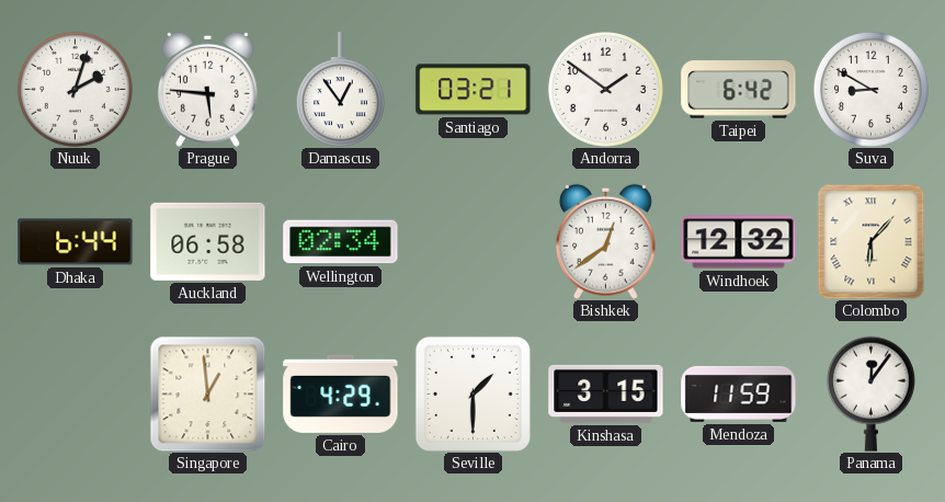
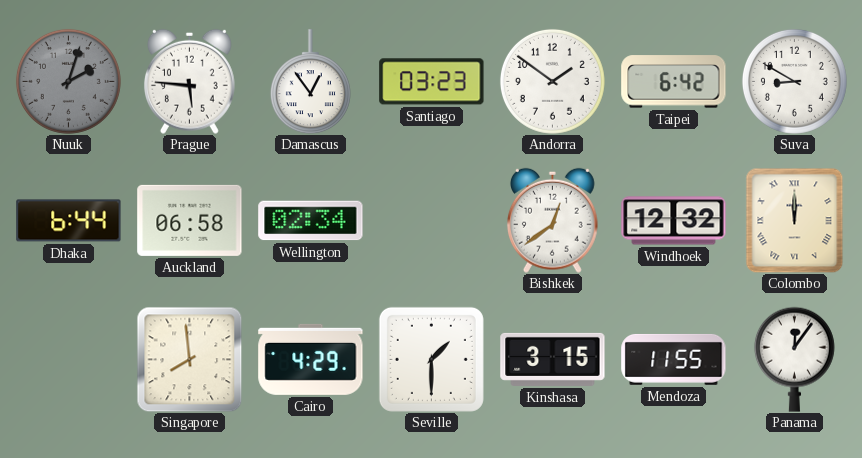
Nuuk dial: white -> grey (68, 81)
Santiago: 03:21 -> 03:23 (432, 82)
Colombo: 6:07 -> 12:00 (795, 220)
Singapore: 12:59 -> 7:59 (189, 359)
Mendoza: 11:59 -> 11:55 (674, 359)
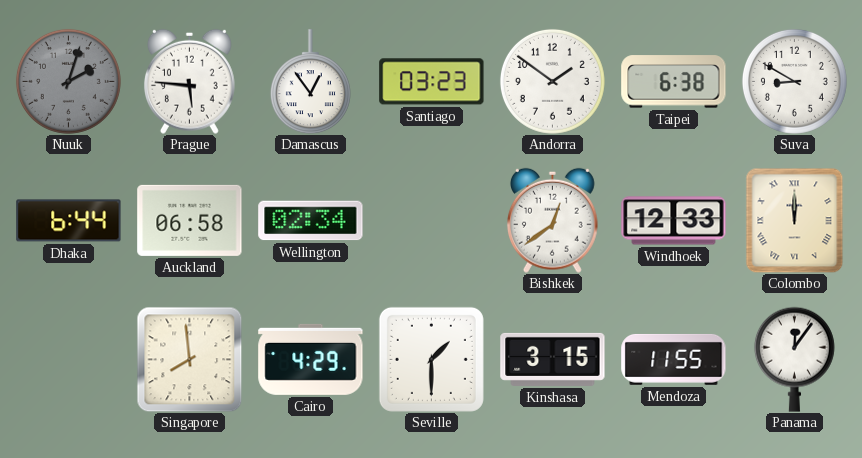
Taipei: 6:42 -> 6:38 (674, 82)
Windhoek: 12:32 -> 12:33 (674, 221)
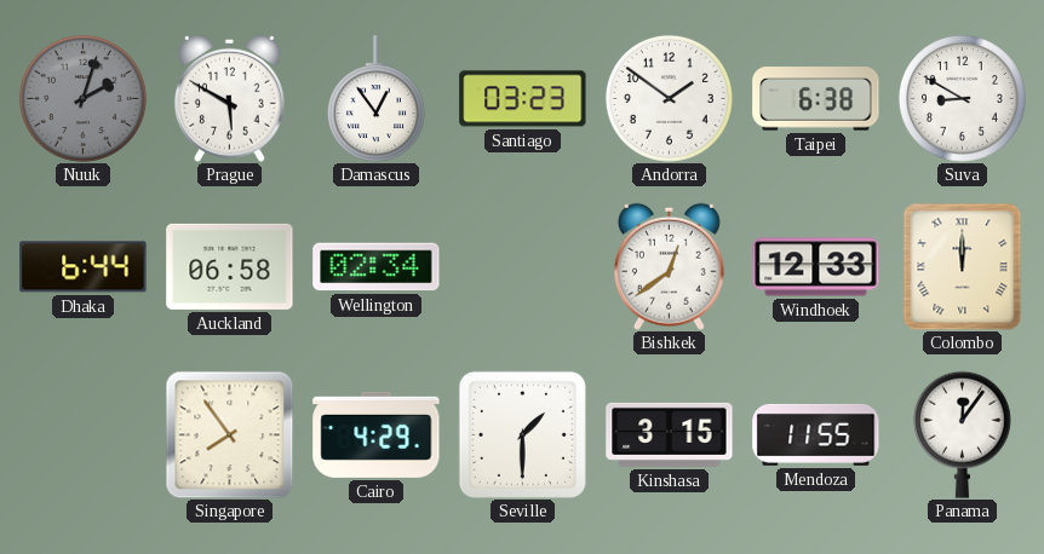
Prague: 5:46 -> 5:50 (229, 98)
Singapore: 7:59 -> 7:54 (229, 434)
